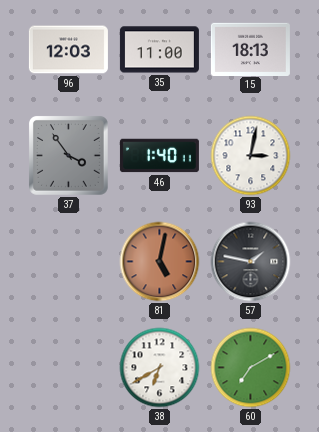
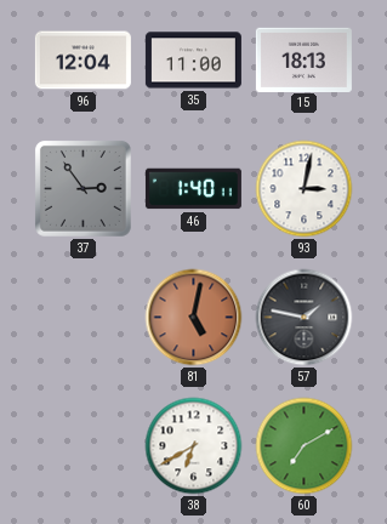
96: 12:03 -> 12:04 (82, 61)
37: 3:54 -> 2:54 (84, 189)
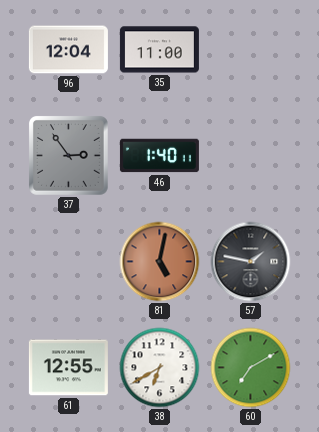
15: 18:13 -> none (303, 59)
93: 3:02 -> none (305, 189)
61: none -> 12:55 (68, 368)
